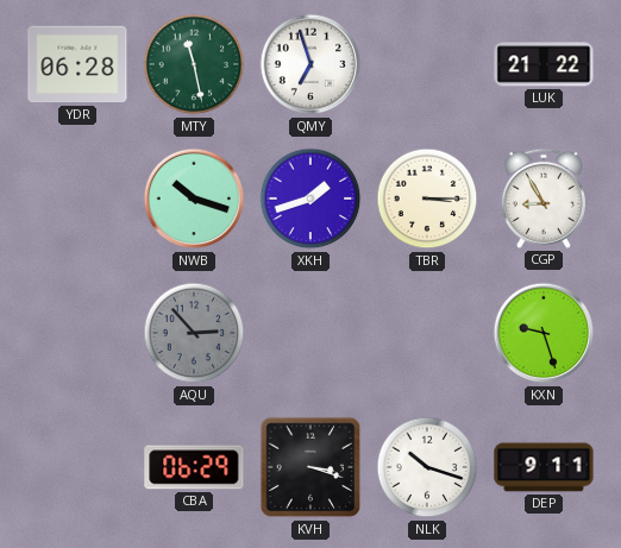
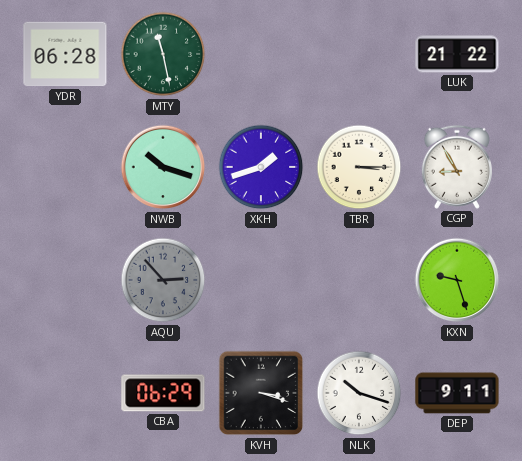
QMY: 6:57 -> none (310, 64)
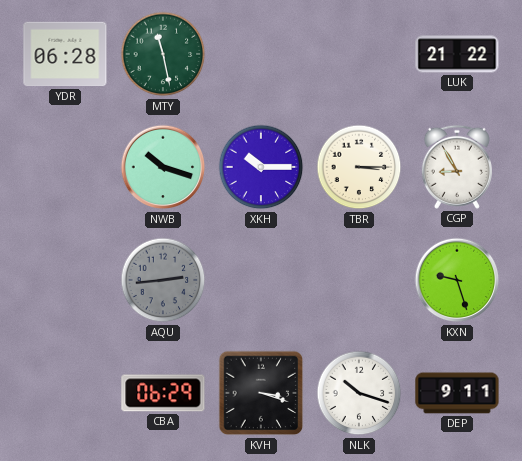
XKH: 1:42 -> 10:15 (261, 167)
AQU: 2:53 -> 2:44 (163, 280)
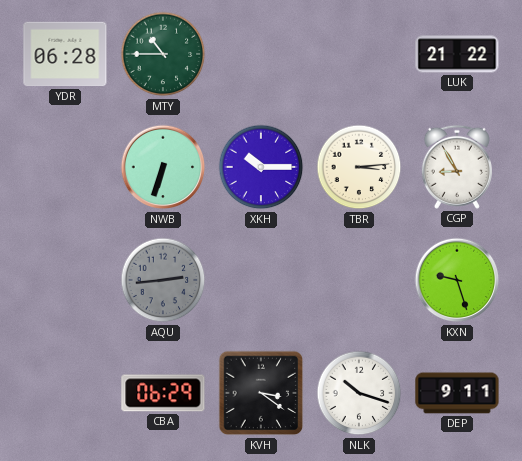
MTY: 11:28 -> 10:45 (163, 54)
NWB: 10:18 -> 6:33 (163, 167)
TBR: 3:15 -> 3:14 (359, 167)
KVH: 3:18 -> 3:21 (261, 393)
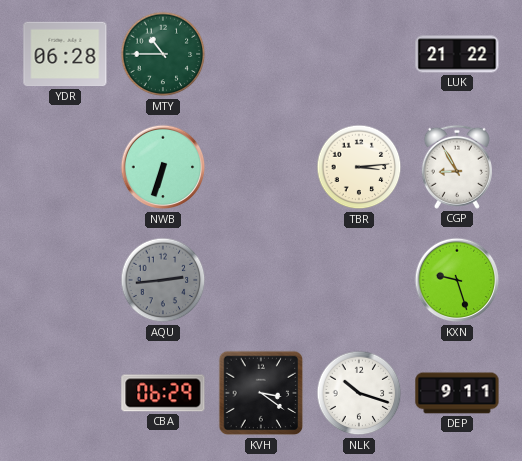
XKH: 10:15 -> none (261, 167)
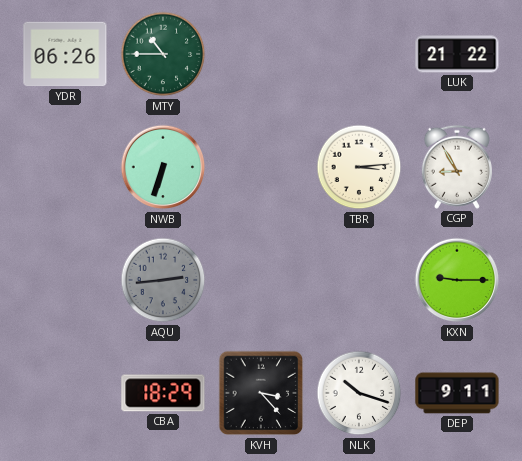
YDR: 06:28 -> 06:26 (65, 54)
KXN: 9:27 -> 9:15 (457, 280)
CBA: 06:29 -> 18:29 (163, 393)
KVH: 3:21 -> 3:23 (261, 393)
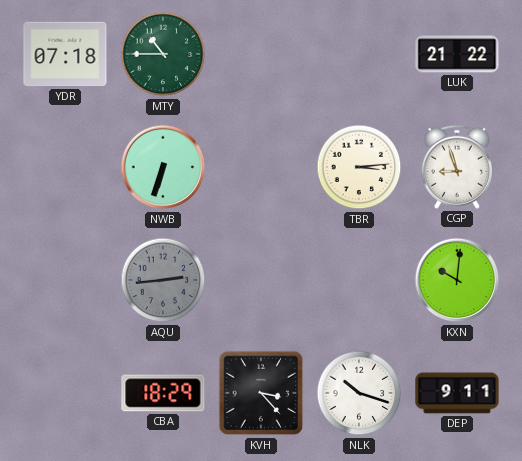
YDR: 06:26 -> 07:18 (65, 54)
CGP: 8:55 -> 8:57 (457, 167)
KXN: 9:15 -> 10:01 (457, 280)
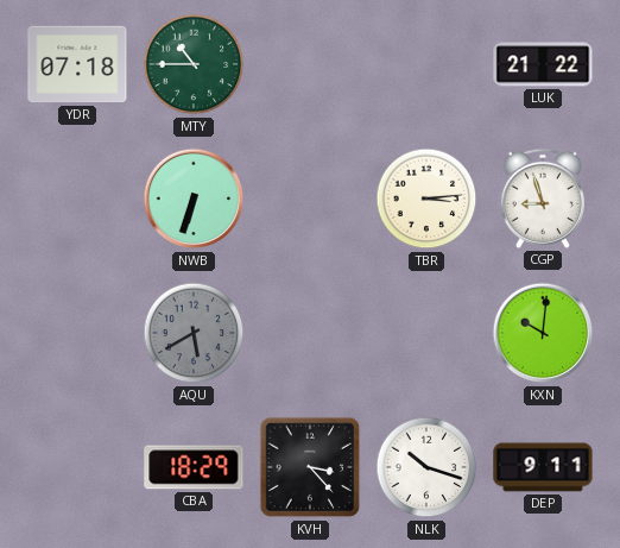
AQU: 2:44 -> 5:40 (194, 333)
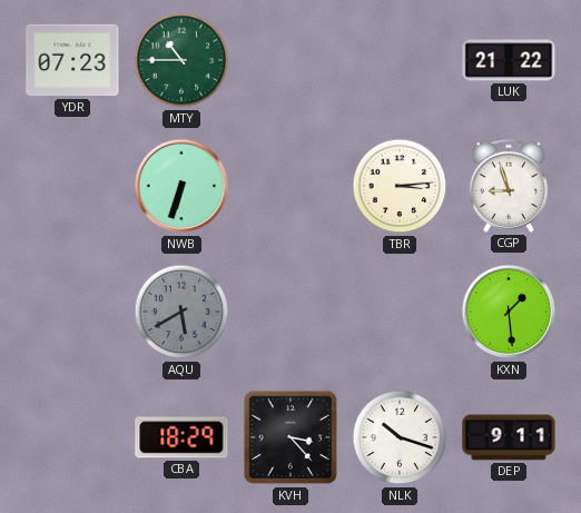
YDR: 07:18 -> 07:23 (72, 60)
KXN: 10:01 -> 1:29 (509, 312)
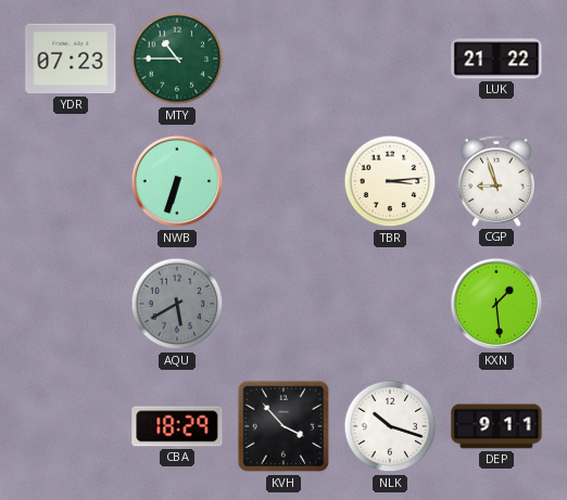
KVH: 3:23 -> 3:53 (283, 426)
